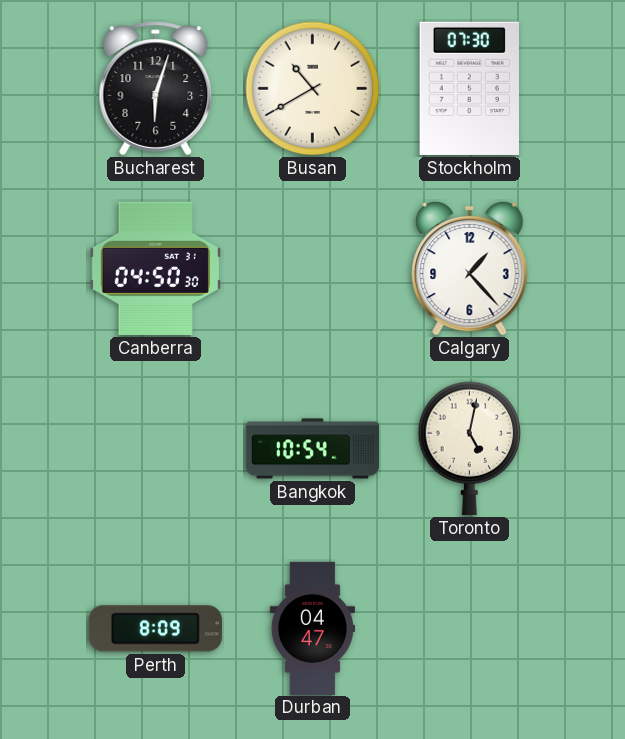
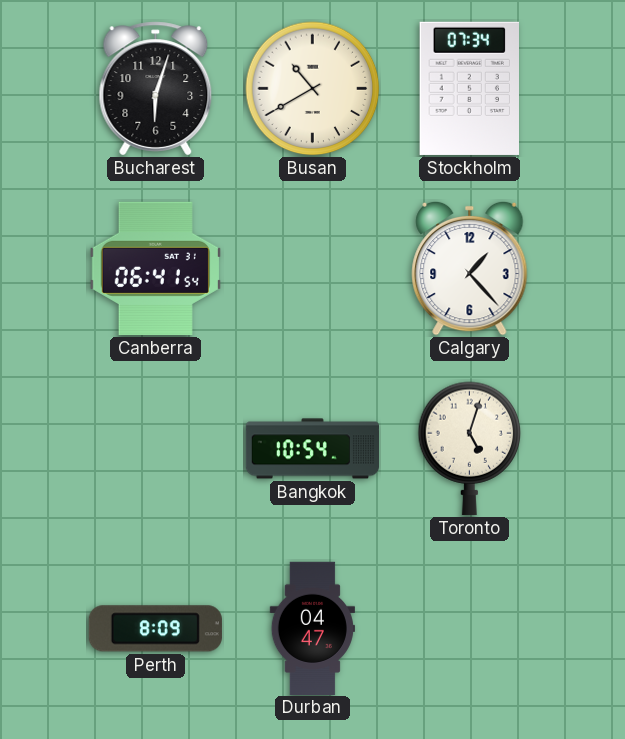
Stockholm: 07:30 -> 07:34 (470, 88)
Canberra: 04:50 -> 06:41 (155, 268)
Toronto: 5:02 -> 5:03 (470, 448)
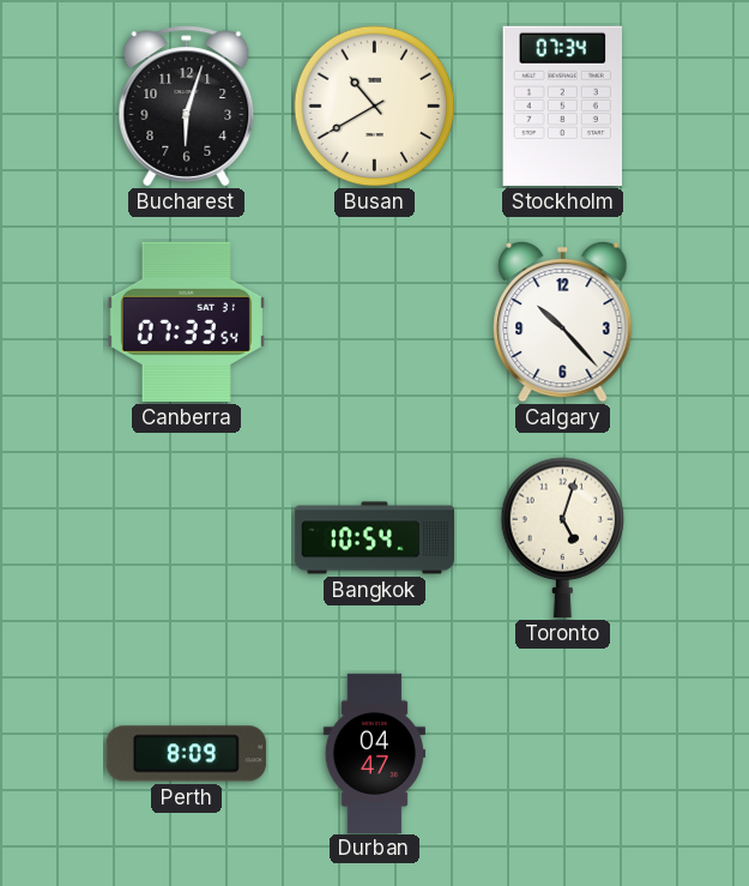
Canberra: 06:41 -> 07:33 (186, 321)
Calgary: 1:23 -> 10:23 (563, 321)
